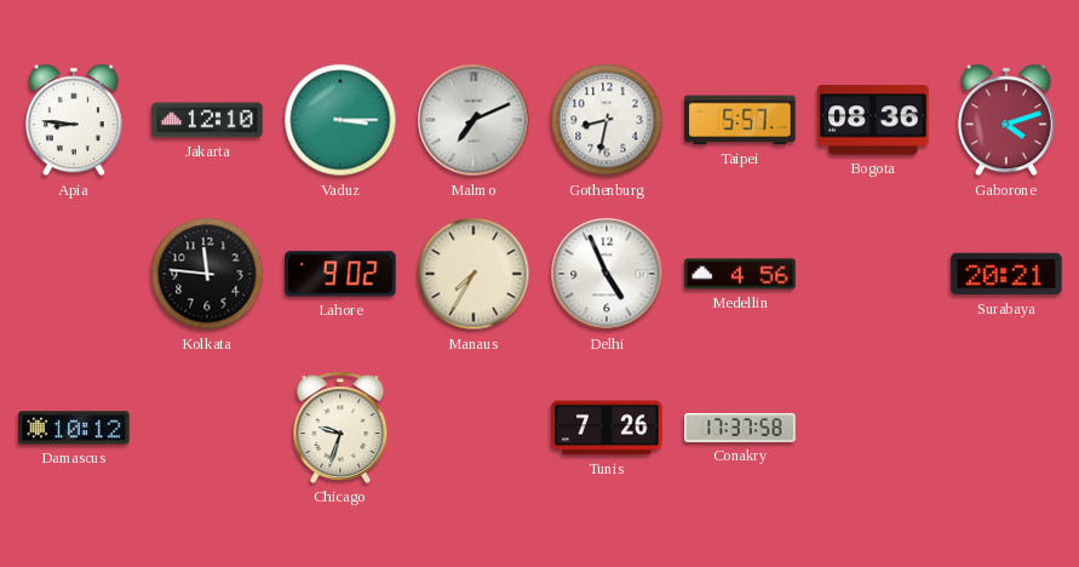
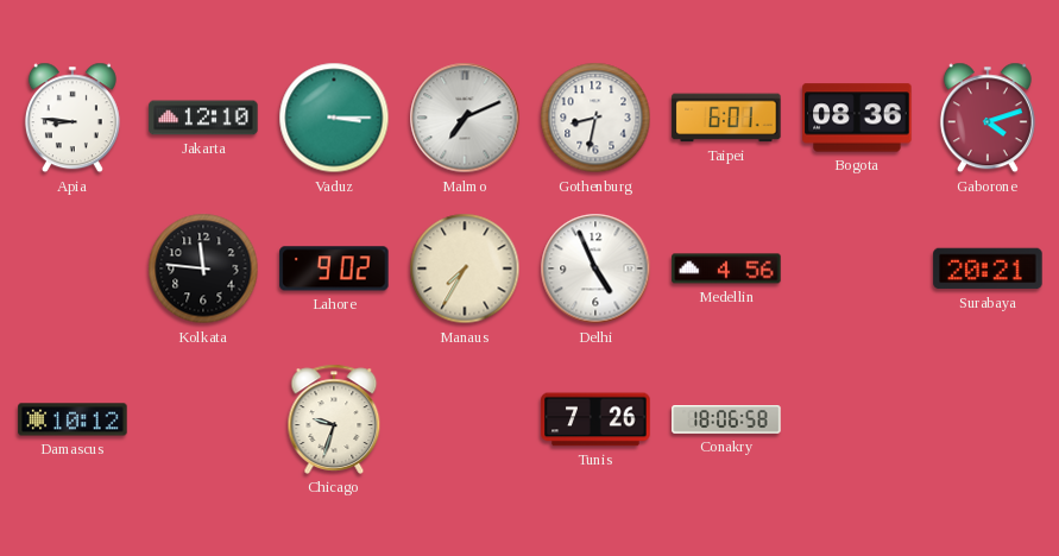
Taipei: 5:57 -> 6:01 (726, 118)
Conakry: 17:37 -> 18:06 (726, 421)
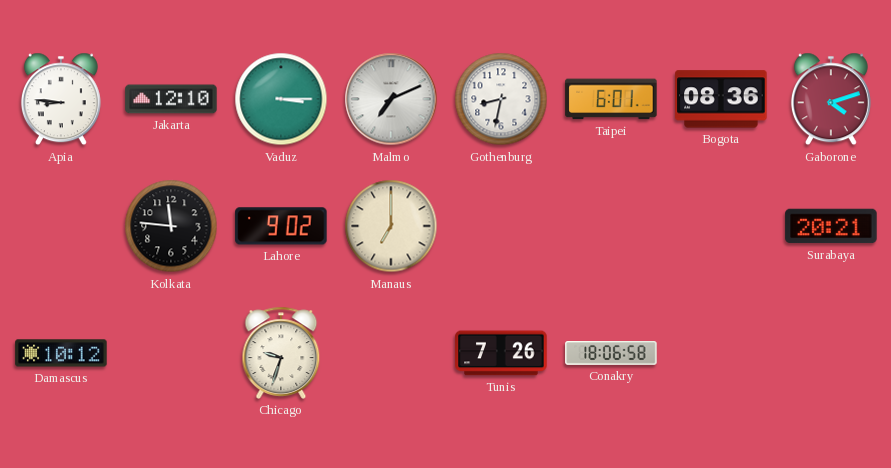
Manaus: 7:35 -> 7:00 (391, 226)
Delhi: 4:56 -> none (595, 268)
Medellin: 4:56 -> none (726, 268)
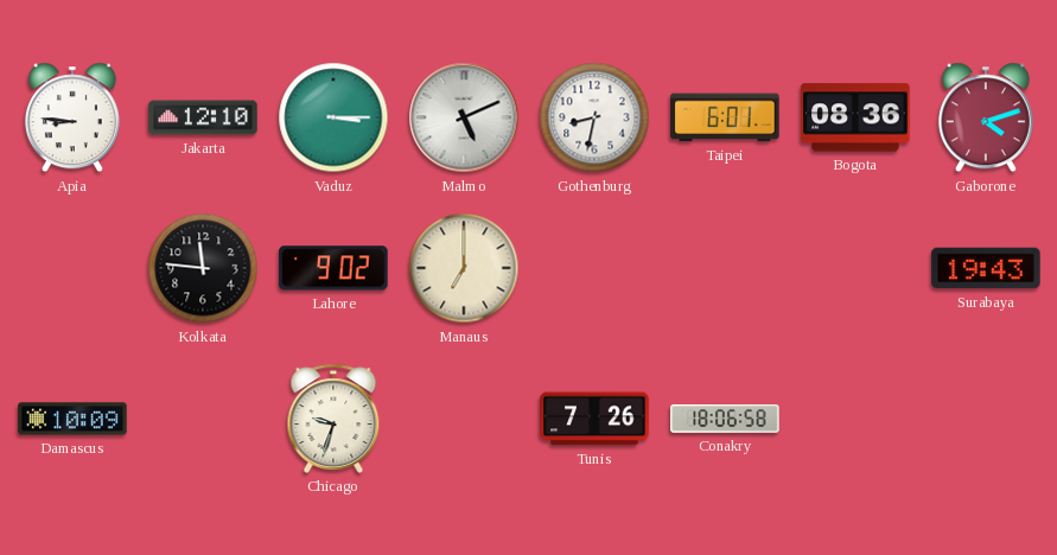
Malmo: 7:11 -> 5:11 (464, 117)
Surabaya: 20:21 -> 19:43 (986, 268)
Damascus: 10:12 -> 10:09 (72, 419)
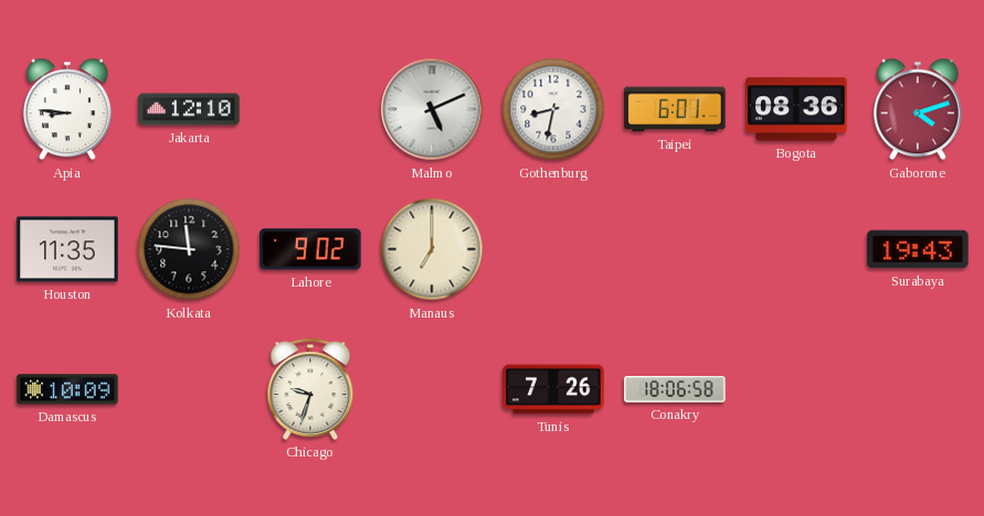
Vaduz: 3:15 -> none (333, 117)
Houston: none -> 11:35 (67, 249)
